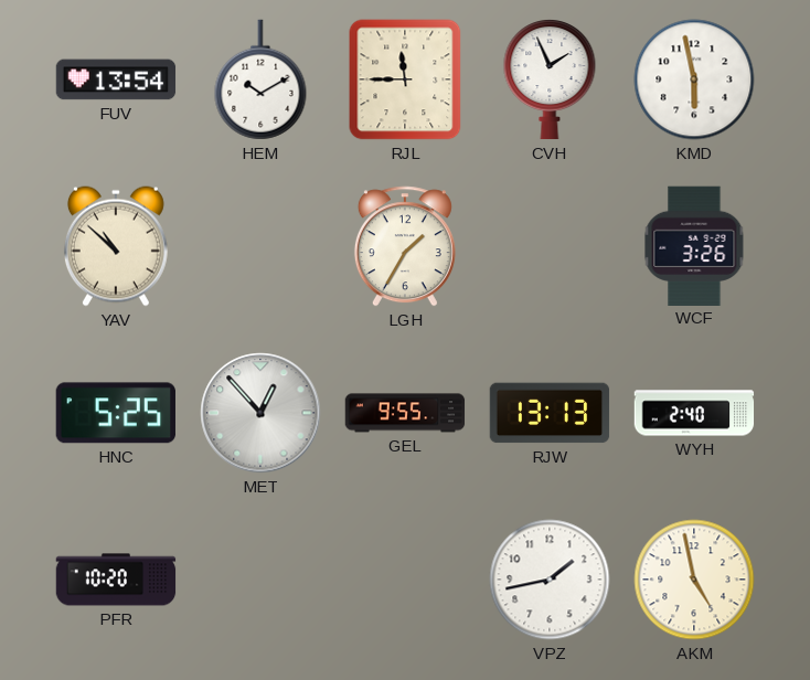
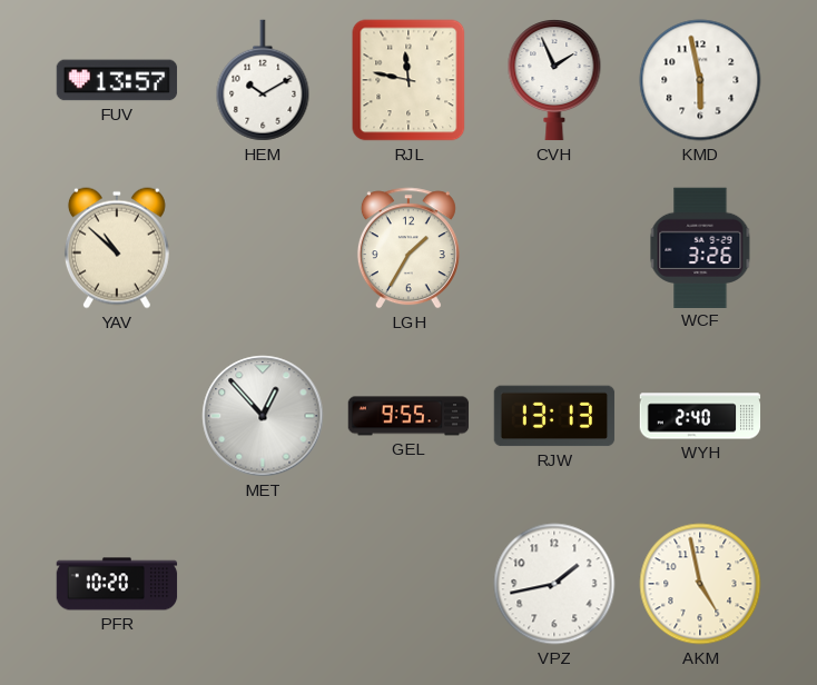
FUV: 13:54 -> 13:57 (117, 80)
RJL: 11:45 -> 11:47 (408, 80)
HNC: 5:25 -> none (116, 413)
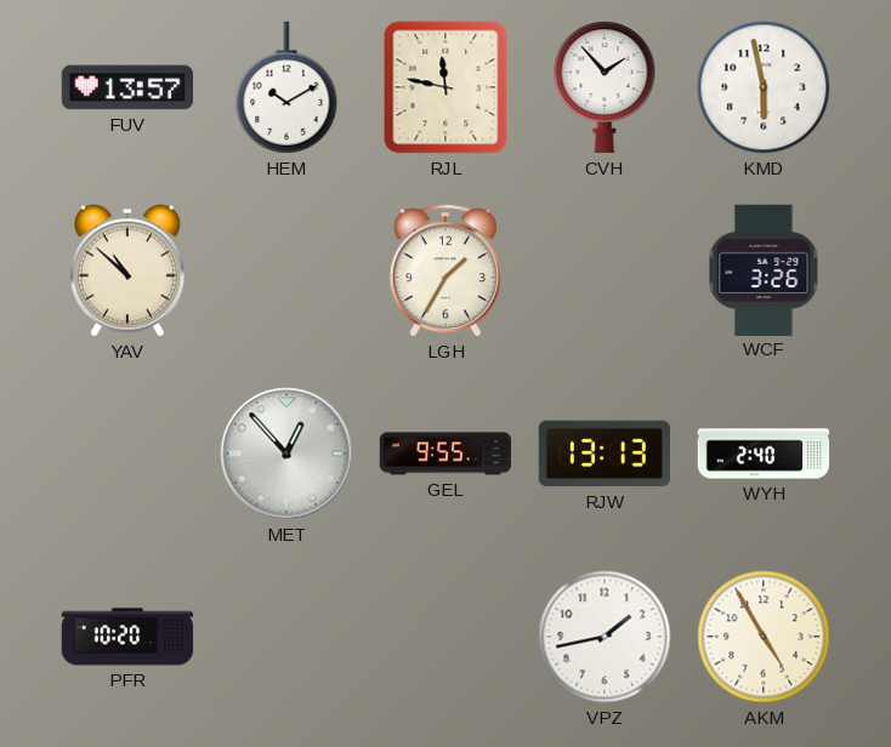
CVH: 1:56 -> 1:53 (605, 89)
AKM: 4:58 -> 4:55 (764, 637)
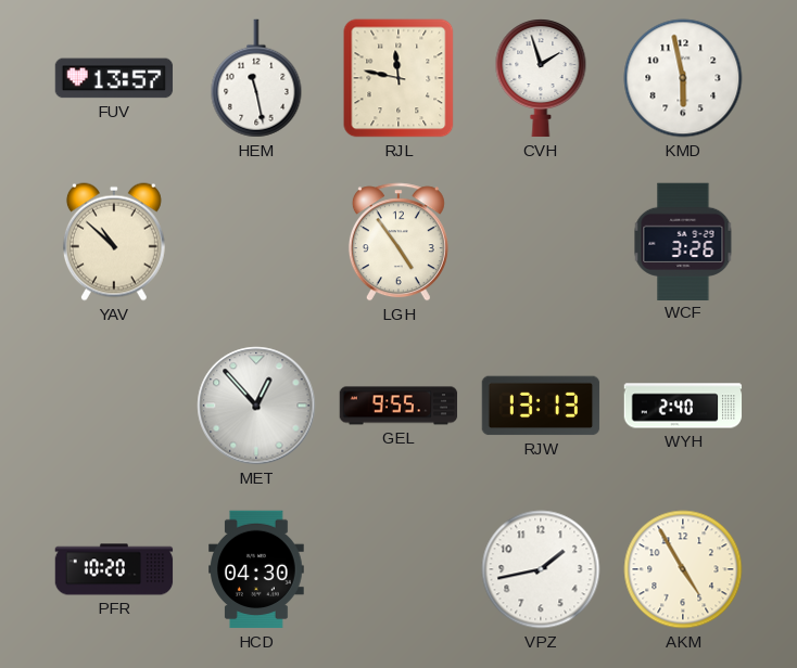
HEM: 10:10 -> 11:28 (256, 78)
CVH: 1:53 -> 1:57 (541, 79)
LGH: 1:35 -> 4:54 (399, 242)
HCD: none -> 04:30 (256, 569)
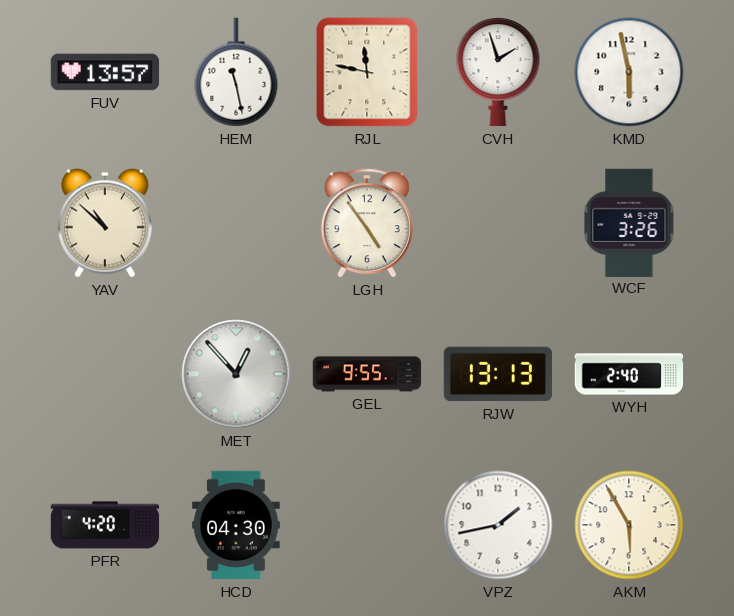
PFR: 10:20 -> 4:20 (105, 525)
AKM: 4:55 -> 5:55 (629, 525)
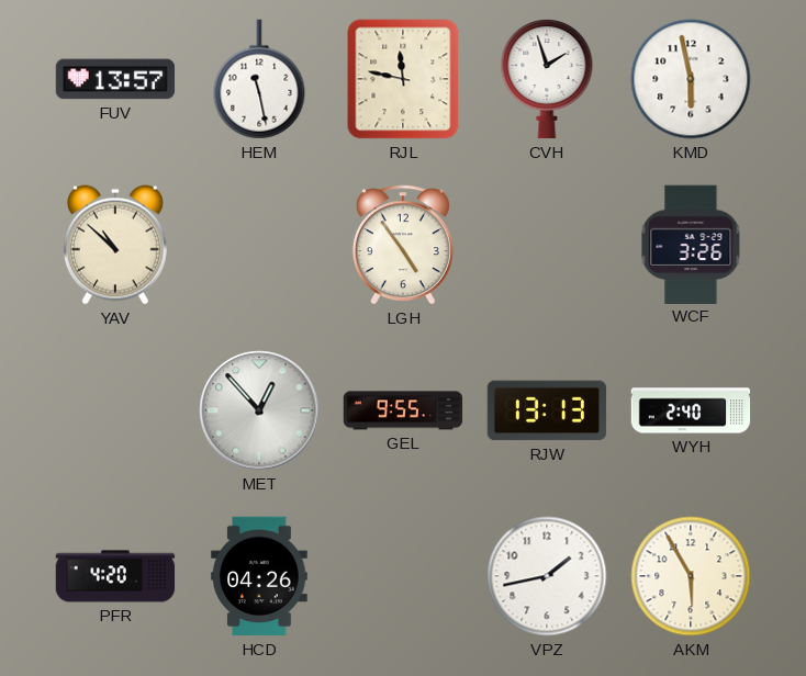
HCD: 04:30 -> 04:26 (259, 576)
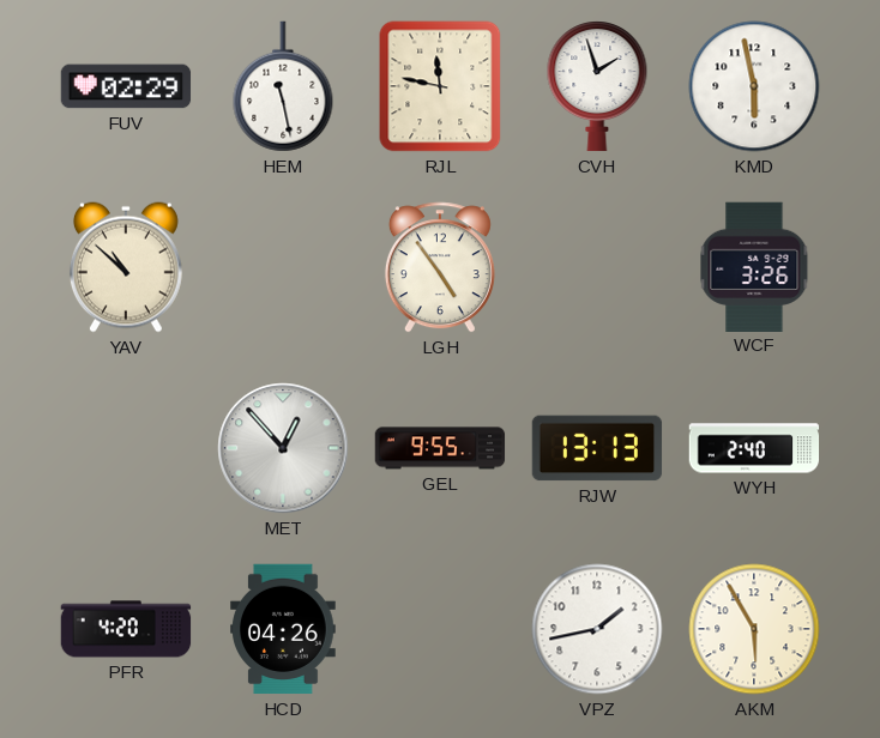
FUV: 13:57 -> 02:29 (126, 86)
